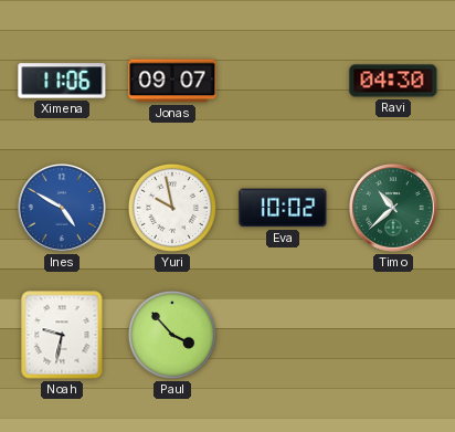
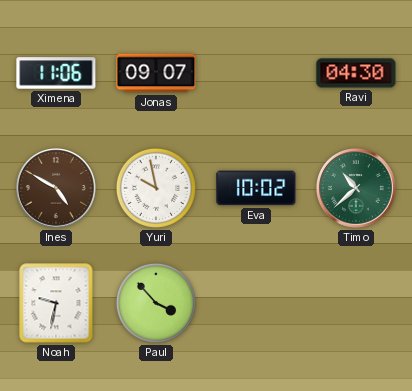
Ines dial: blue -> brown (57, 189)
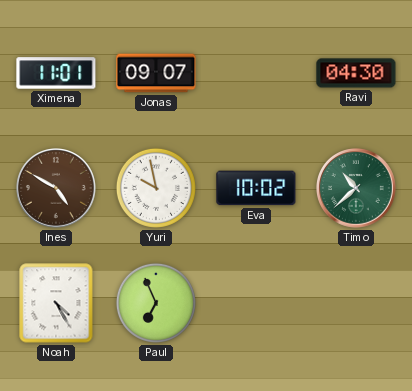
Ximena: 11:06 -> 11:01 (56, 73)
Noah: 9:32 -> 4:25 (56, 303)
Paul: 3:53 -> 6:56 (156, 303)
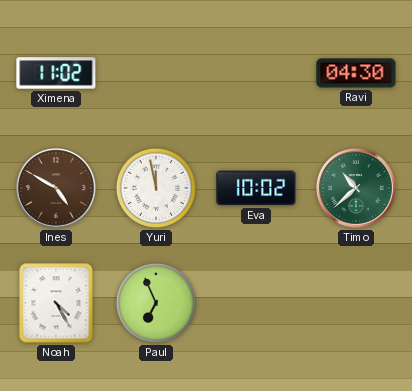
Ximena: 11:01 -> 11:02 (56, 73)
Jonas: 09:07 -> none (156, 73)
Yuri: 9:58 -> 11:58 (156, 188)
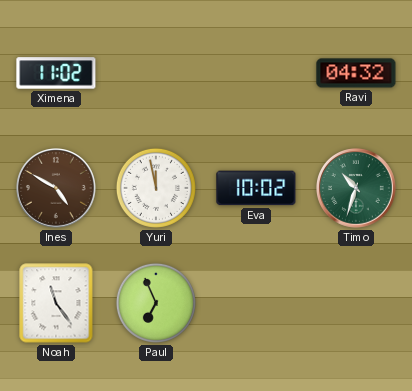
Ravi: 04:30 -> 04:32 (356, 73)
Timo: 10:38 -> 10:33 (357, 189)
Noah: 4:25 -> 11:24 (56, 303)
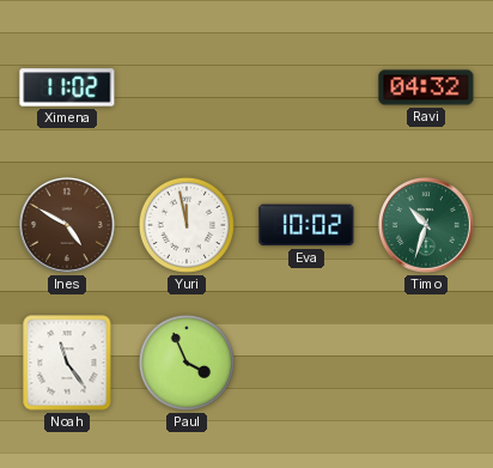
Paul: 6:56 -> 3:56 (187, 363)
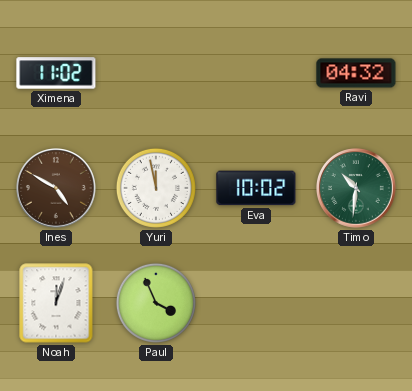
Timo: 10:33 -> 10:31 (357, 189)
Noah: 11:24 -> 12:03 (56, 303)
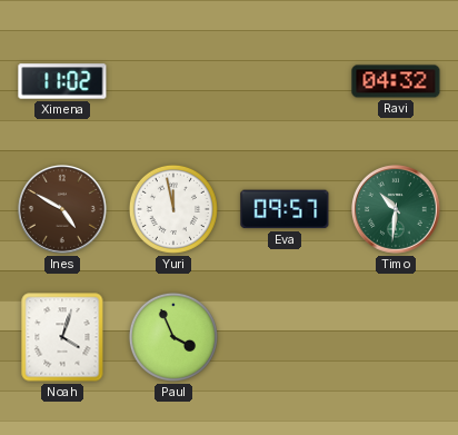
Eva: 10:02 -> 09:57 (285, 209)
Noah: 12:03 -> 4:03 (62, 337)
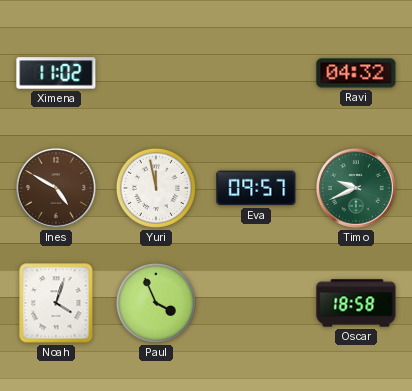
Timo: 10:31 -> 9:41 (357, 189)
Oscar: none -> 18:58 (356, 303)
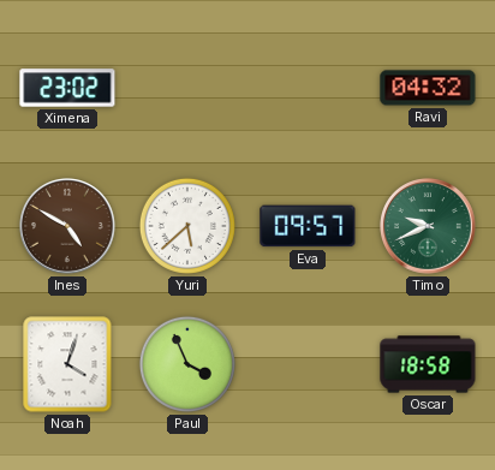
Ximena: 11:02 -> 23:02 (67, 88)
Yuri: 11:58 -> 5:38 (187, 226)
